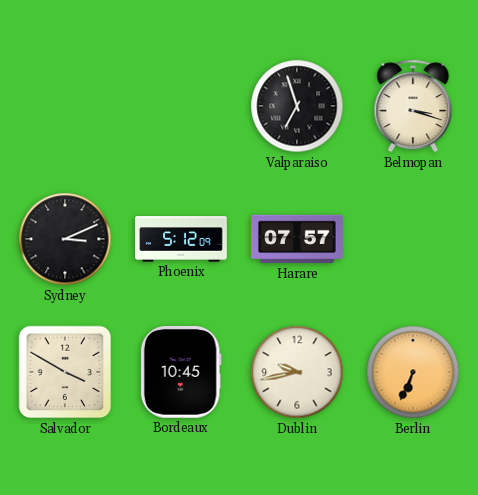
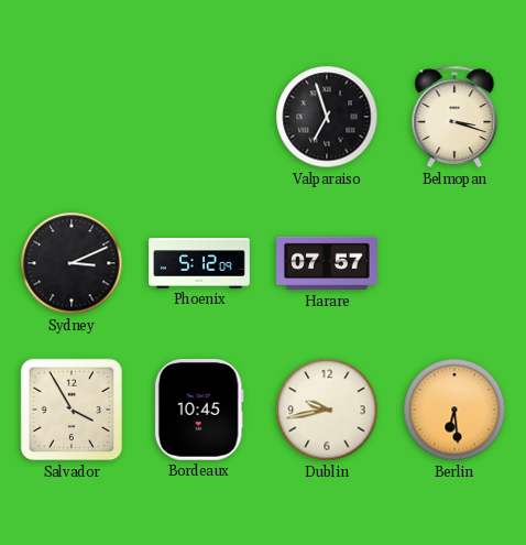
Salvador: 3:50 -> 3:55 (72, 410)
Berlin: 6:34 -> 6:29 (454, 410)
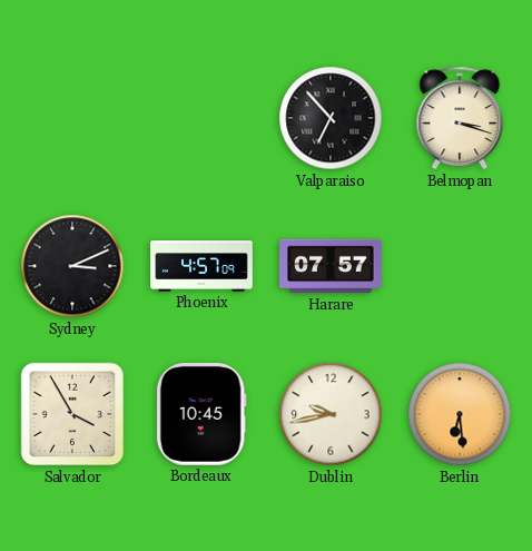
Valparaiso: 6:57 -> 6:53 (331, 118)
Phoenix: 5:12 -> 4:57 (201, 266)
